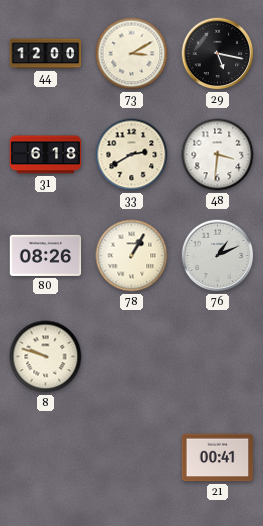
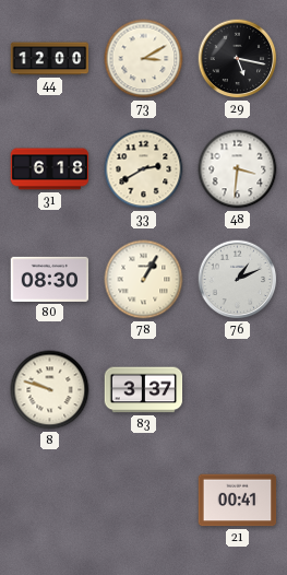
80: 08:26 -> 08:30 (50, 279)
83: none -> 3:37 (144, 390)
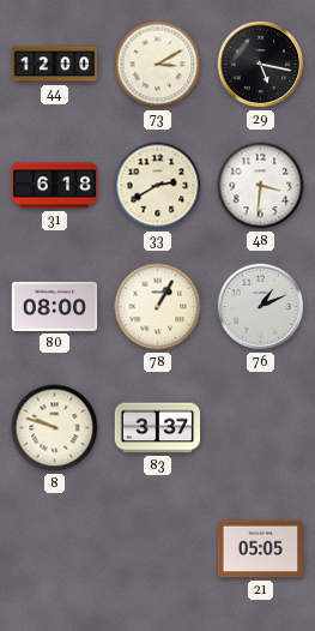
80: 08:30 -> 08:00 (55, 306)
21: 00:41 -> 05:05 (261, 549)
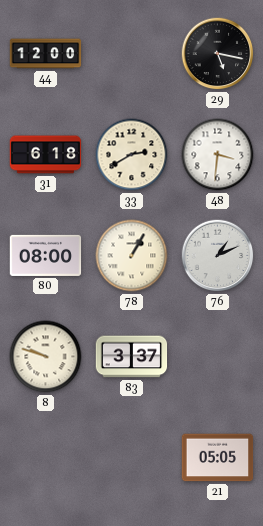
73: 3:10 -> none (158, 65)
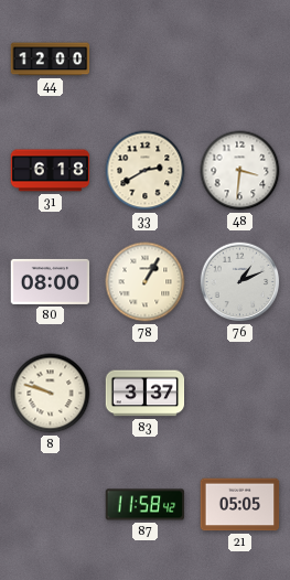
29: 5:17 -> none (218, 54)
87: none -> 11:58 (146, 505)
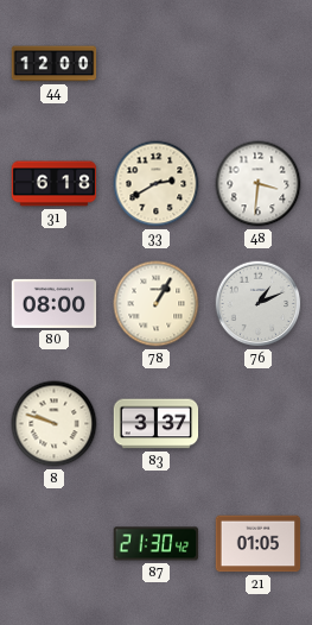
87: 11:58 -> 21:30 (157, 544)
21: 05:05 -> 01:05 (259, 544)
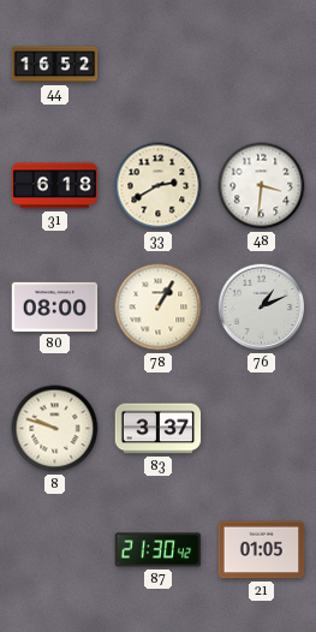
44: 12:00 -> 16:52 (55, 65)
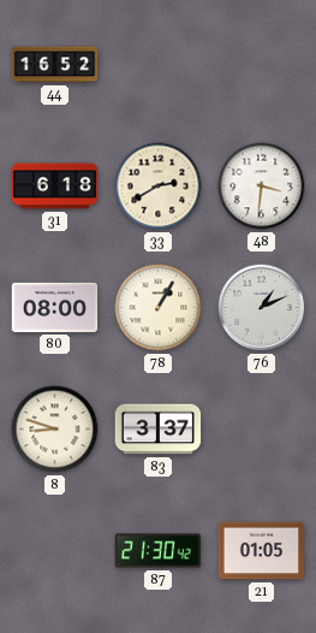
8: 9:48 -> 8:48 (55, 430)
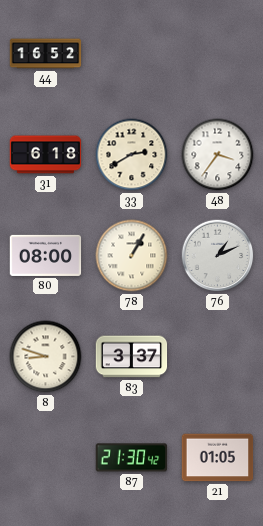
48: 3:31 -> 3:36 (218, 155)
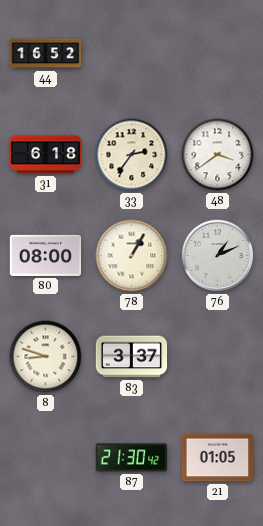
33: 2:40 -> 2:36 (132, 155)
48: 3:36 -> 3:39 (218, 155)
